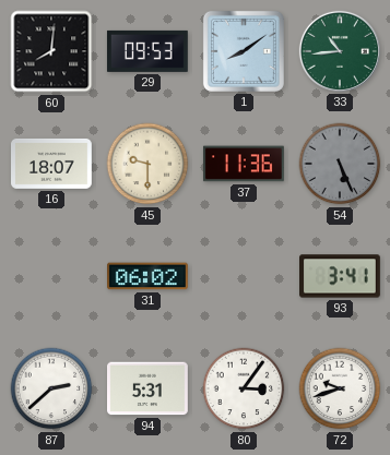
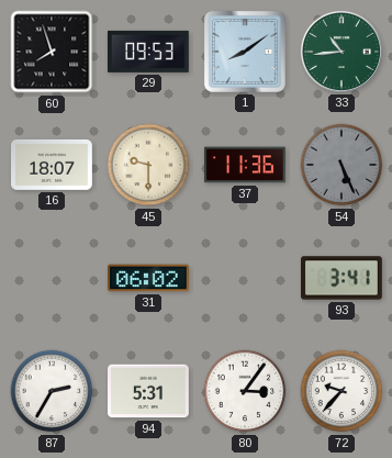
60: 8:01 -> 7:57 (52, 52)
87: 2:38 -> 2:35 (52, 391)
72: 9:42 -> 9:37 (341, 391)
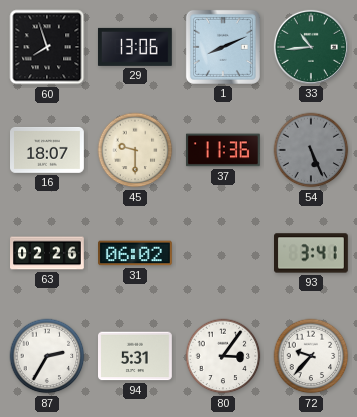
29: 09:53 -> 13:06 (135, 47)
1: 8:09 -> 8:11 (223, 47)
63: none -> 02:26 (47, 253)
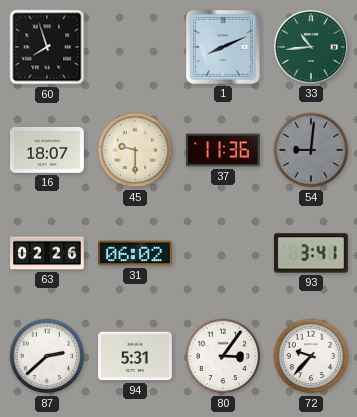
29: 13:06 -> none (135, 47)
54: 5:26 -> 9:01 (311, 150)
87: 2:35 -> 2:38 (47, 356)
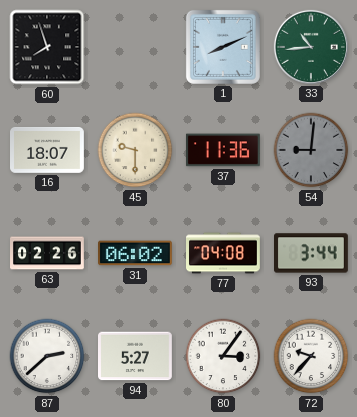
77: none -> 04:08 (224, 253)
93: 3:41 -> 3:44 (312, 253)
94: 5:31 -> 5:27 (136, 356)
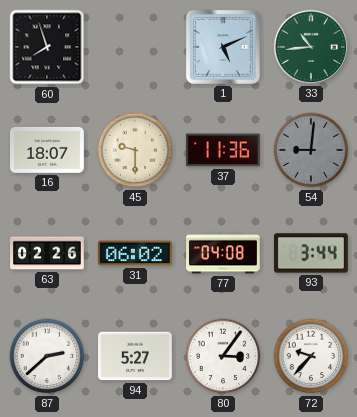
1: 8:11 -> 5:11 (223, 47)
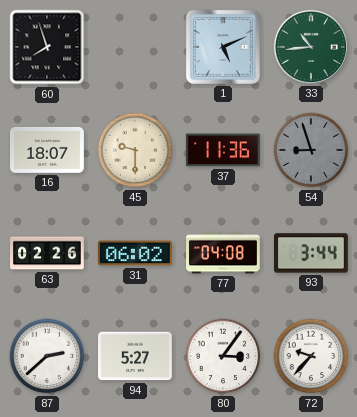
54: 9:01 -> 8:57 (311, 150)
